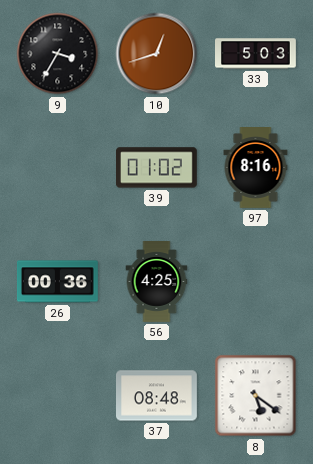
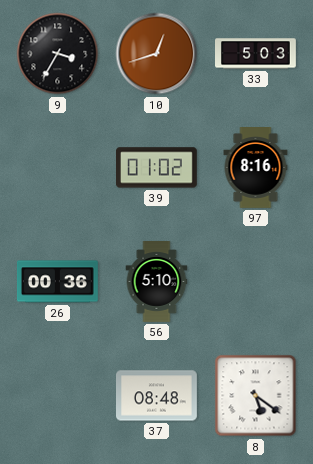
56: 4:25 -> 5:10 (157, 282)
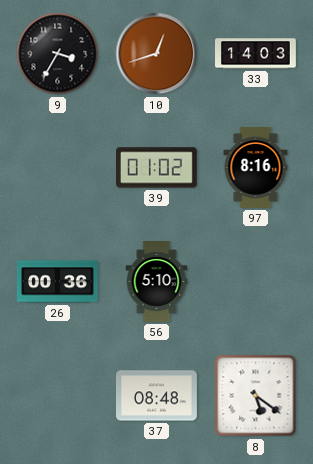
33: 5:03 -> 14:03 (256, 54)
